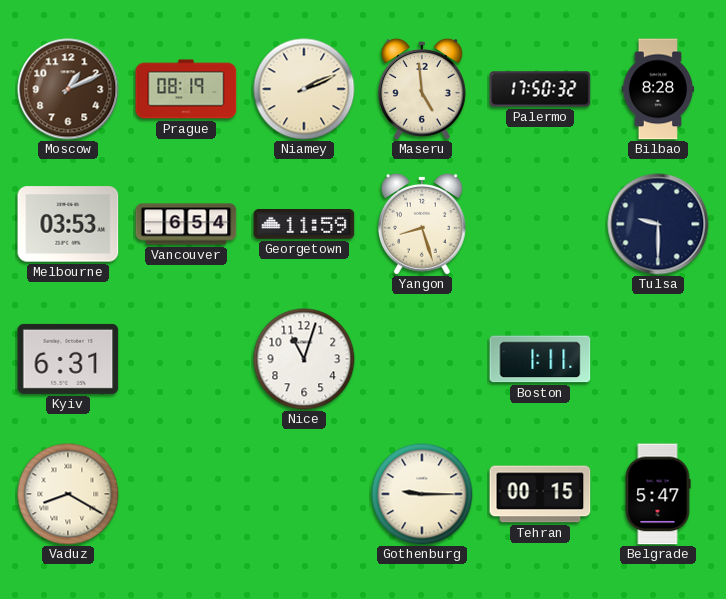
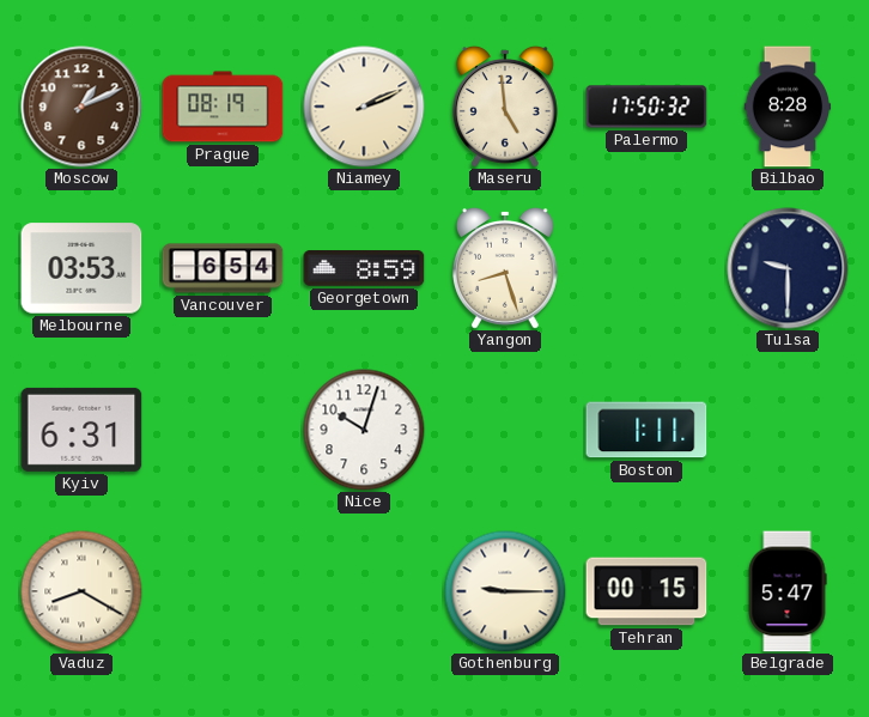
Georgetown: 11:59 -> 8:59 (364, 269)
Nice: 11:03 -> 10:03 (364, 430)
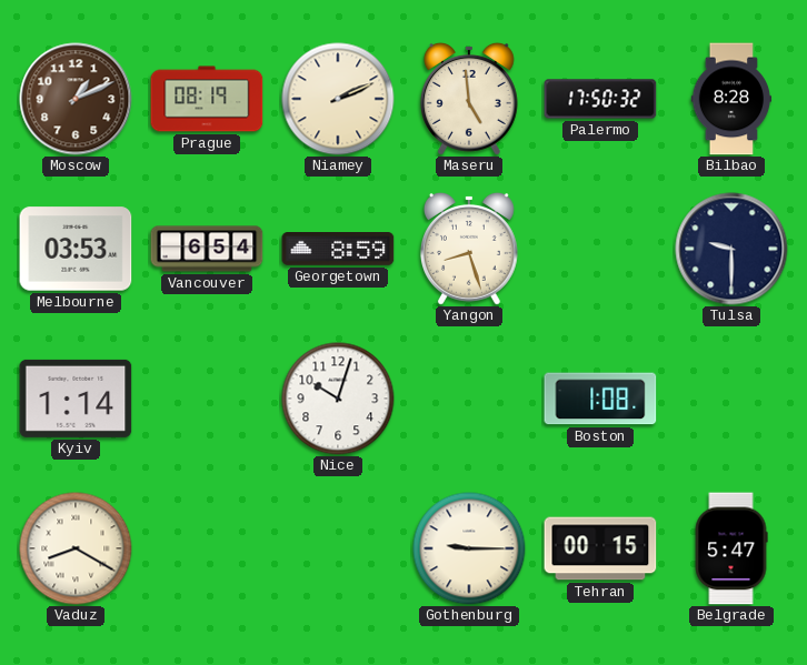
Kyiv: 6:31 -> 1:14 (76, 399)
Boston: 1:11 -> 1:08 (600, 399)
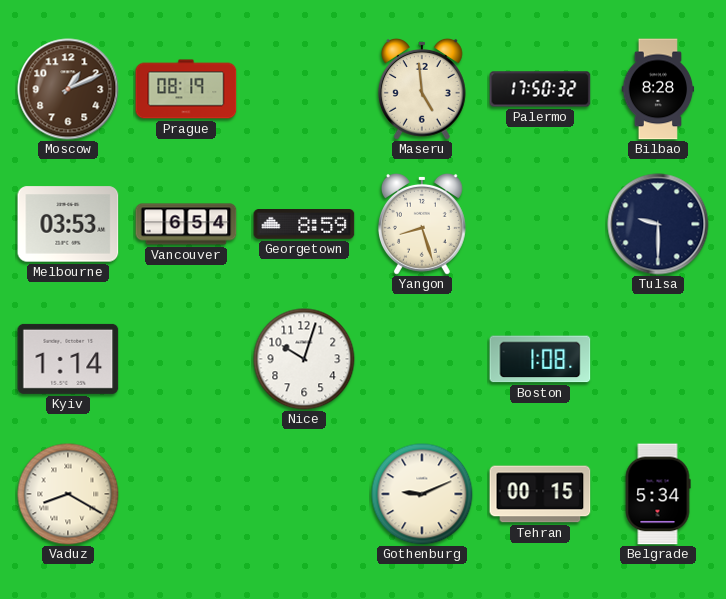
Niamey: 2:11 -> none (338, 99)
Gothenburg: 9:15 -> 9:11 (422, 494)
Belgrade: 5:47 -> 5:34 (658, 494)
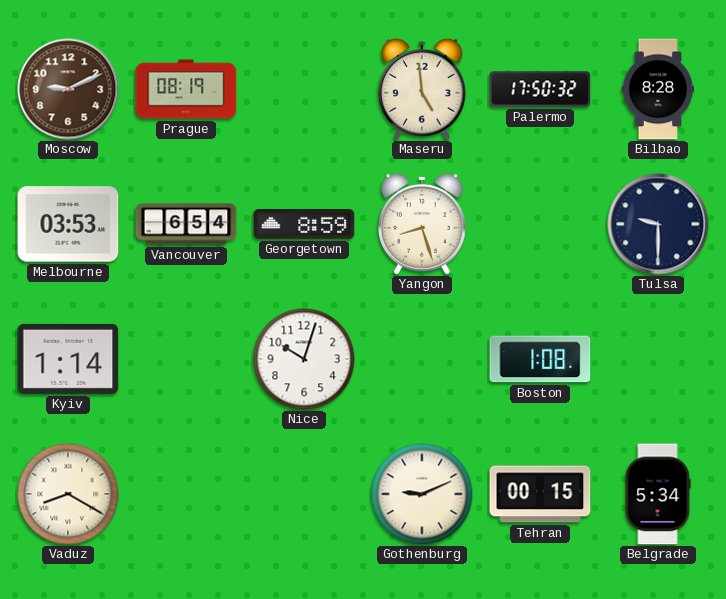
Moscow: 1:11 -> 9:11 (68, 89)
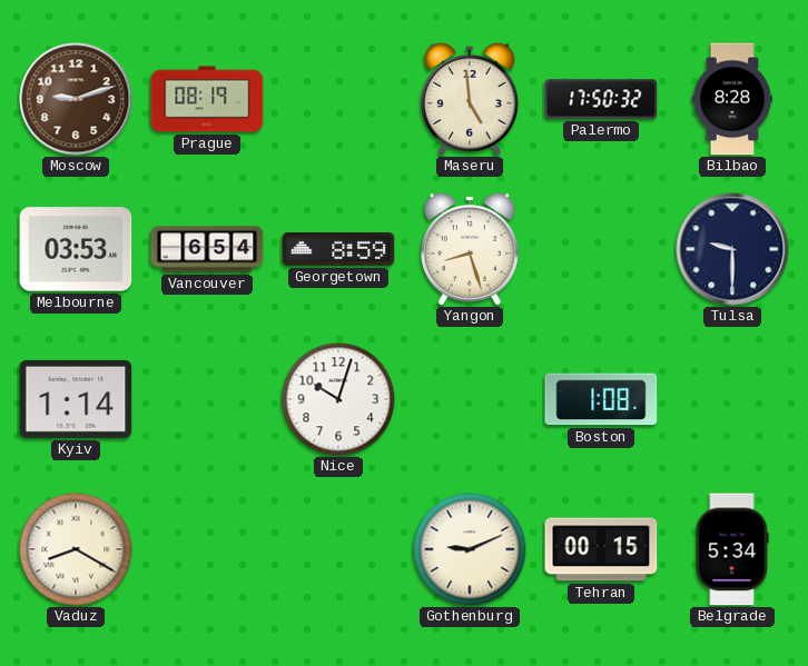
Moscow: 9:11 -> 9:12 (76, 99)
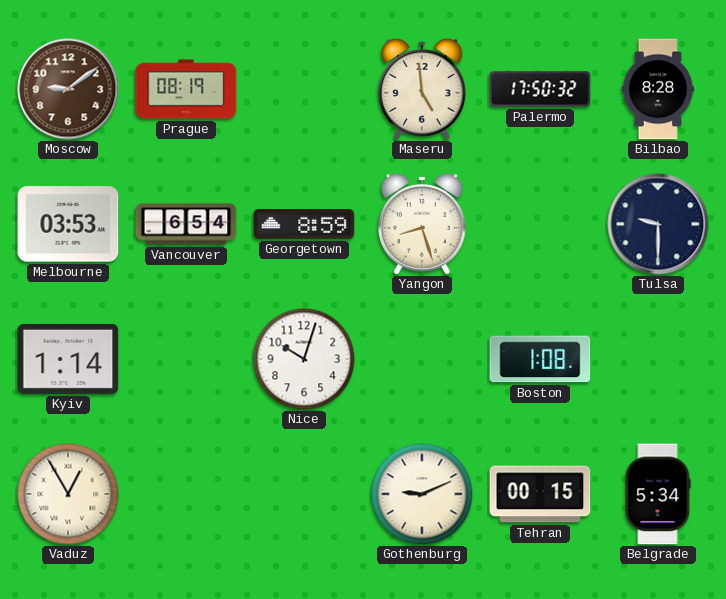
Moscow: 9:12 -> 9:09 (68, 89)
Vaduz: 8:20 -> 12:55 (68, 494)
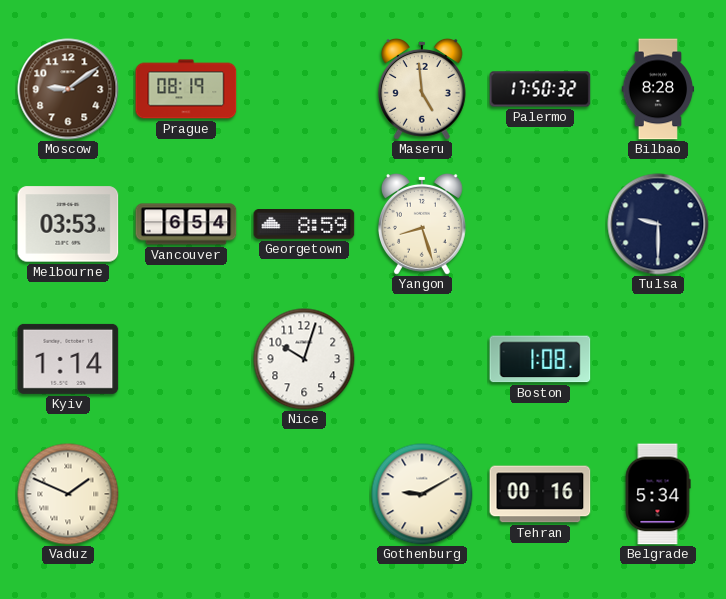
Vaduz: 12:55 -> 1:49 (68, 494)
Gothenburg: 9:11 -> 9:10 (422, 494)
Tehran: 00:15 -> 00:16 (540, 494)
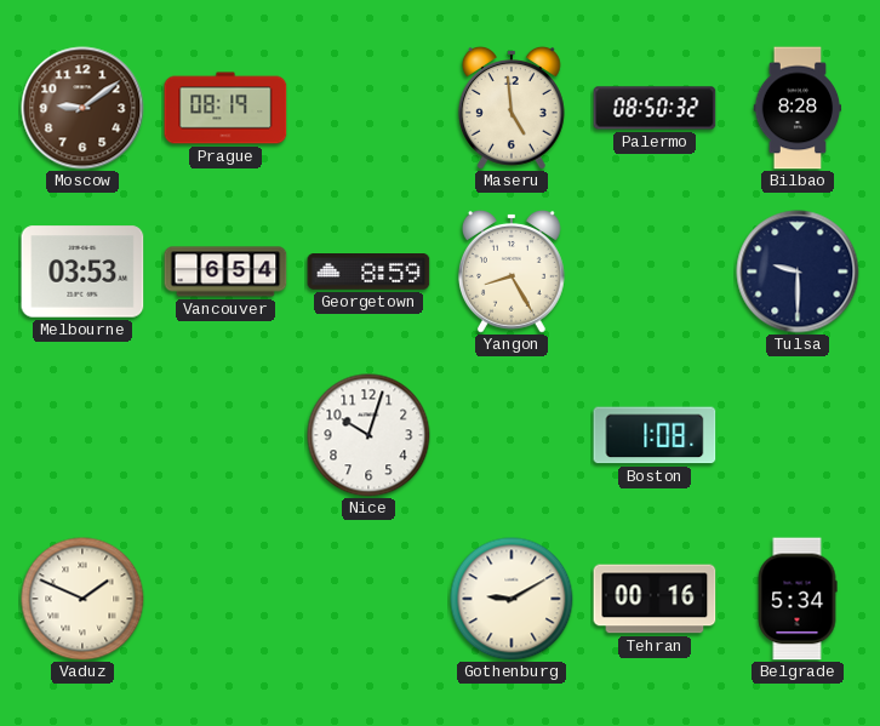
Palermo: 17:50 -> 08:50 (655, 108)
Yangon: 8:27 -> 8:25 (512, 271)
Kyiv: 1:14 -> none (68, 359)
